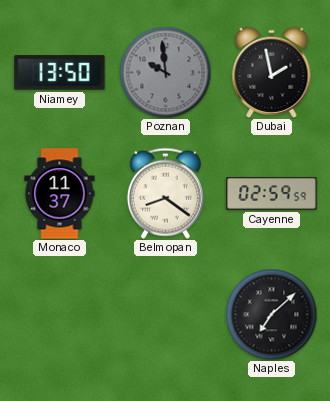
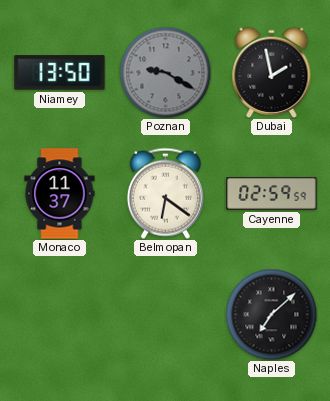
Poznan: 9:59 -> 9:20 (165, 72)
Belmopan: 8:21 -> 6:21 (165, 193)
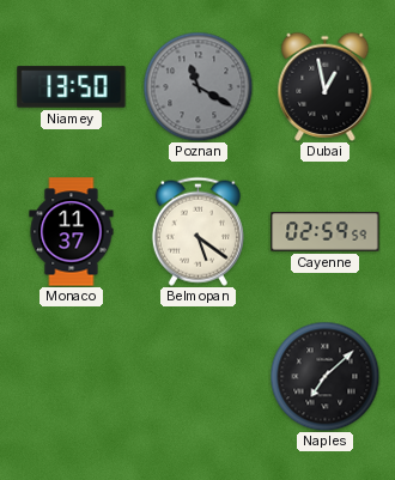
Poznan: 9:20 -> 11:20 (197, 86)
Dubai: 1:58 -> 12:58 (326, 86)
Belmopan: 6:21 -> 5:21 (197, 231)
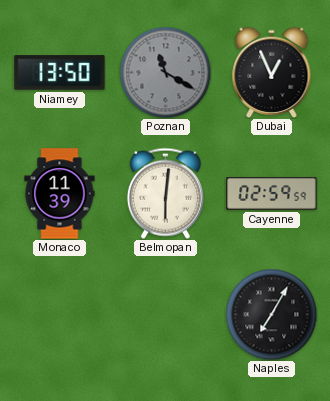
Dubai: 12:58 -> 12:56 (272, 72)
Monaco: 11:37 -> 11:39 (60, 194)
Belmopan: 5:21 -> 6:01 (165, 193)
Naples: 7:08 -> 7:05 (271, 314)
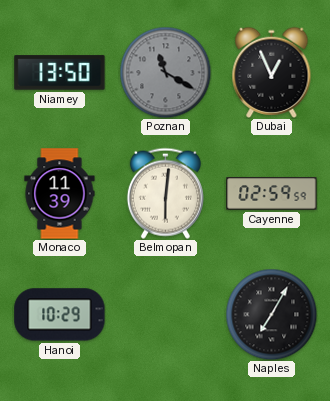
Hanoi: none -> 10:29 (60, 315)
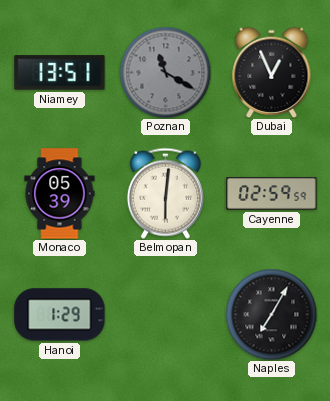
Niamey: 13:50 -> 13:51 (60, 73)
Monaco: 11:39 -> 05:39 (60, 194)
Hanoi: 10:29 -> 1:29 (60, 315)
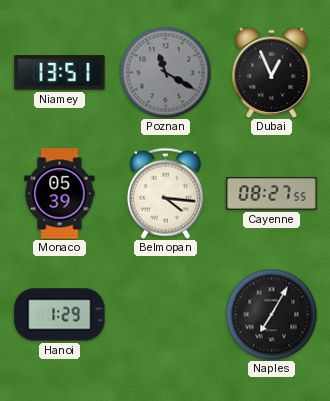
Belmopan: 6:01 -> 4:16 (165, 193)
Cayenne: 02:59 -> 08:27 (272, 194)
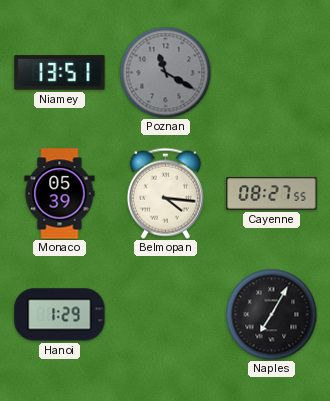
Dubai: 12:56 -> none (272, 72)
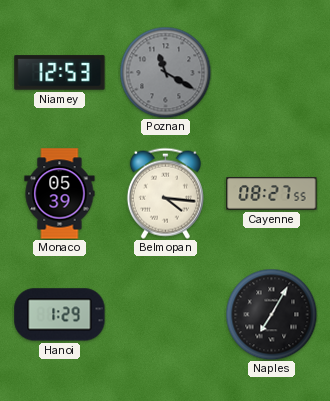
Niamey: 13:51 -> 12:53 (60, 73)
